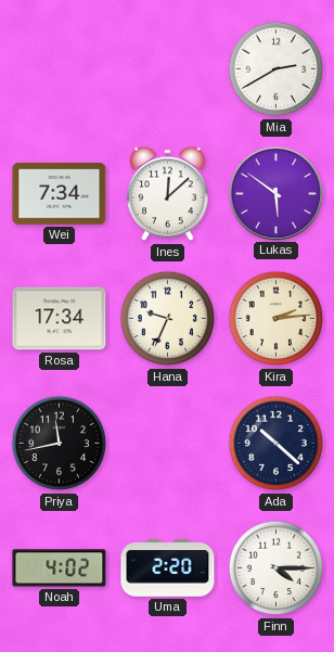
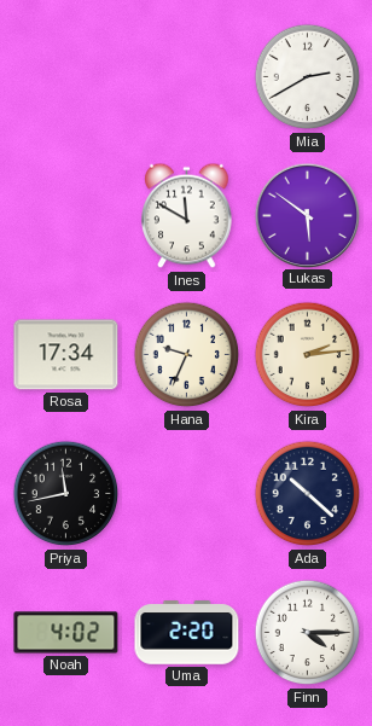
Wei: 7:34 -> none (60, 194)
Ines: 12:08 -> 11:50 (187, 216)
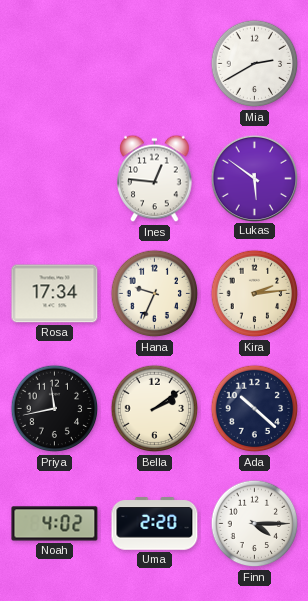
Ines: 11:50 -> 12:46 (155, 179)
Bella: none -> 2:09 (155, 409)
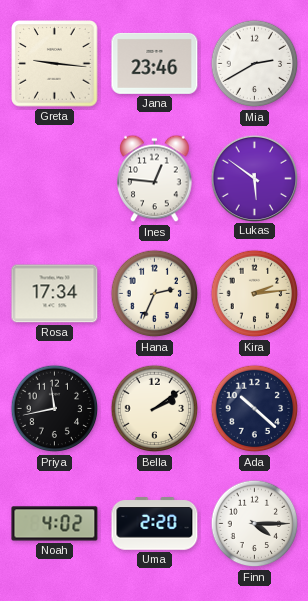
Greta: none -> 9:16 (55, 64)
Jana: none -> 23:46 (155, 63)
Hana: 9:34 -> 2:34 (155, 294)
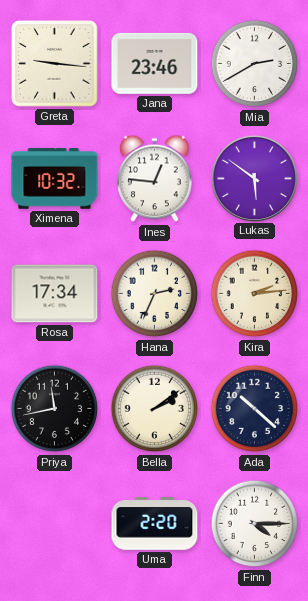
Ximena: none -> 10:32 (55, 179)
Noah: 4:02 -> none (55, 524)
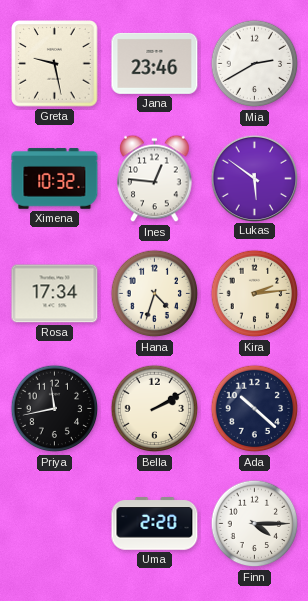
Greta: 9:16 -> 9:28 (55, 64)
Hana: 2:34 -> 4:33 (155, 294)
Bella: 2:09 -> 2:10 (155, 409)
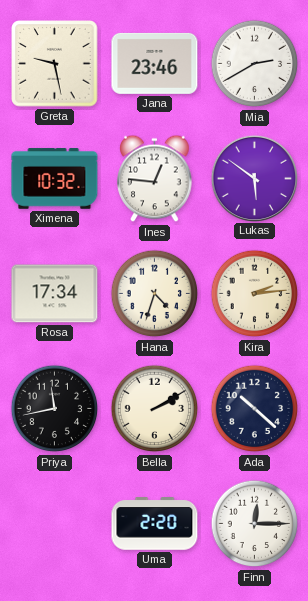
Finn: 4:15 -> 12:15 (255, 524)
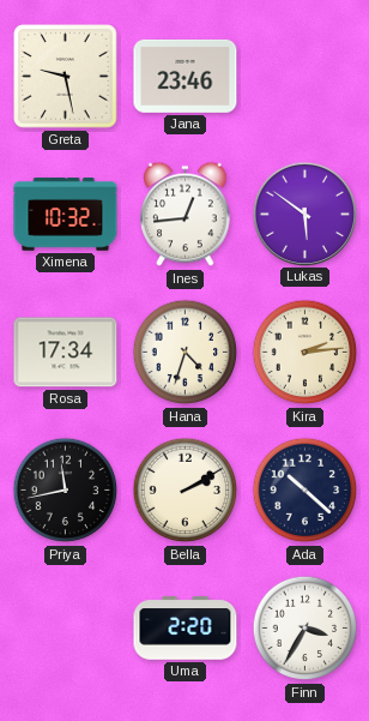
Mia: 2:40 -> none (255, 64)
Ines: 12:46 -> 12:44 (186, 215)
Finn: 12:15 -> 3:35 (306, 629)
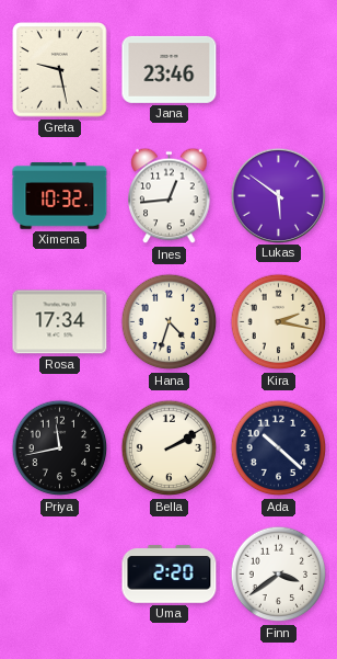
Kira: 2:14 -> 2:17 (279, 322)
Finn: 3:35 -> 3:39 (279, 575)
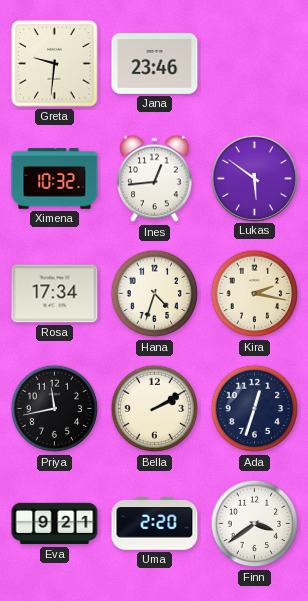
Greta: 9:28 -> 9:31 (55, 64)
Ada: 10:22 -> 12:33 (255, 409)
Eva: none -> 9:21 (55, 524)
